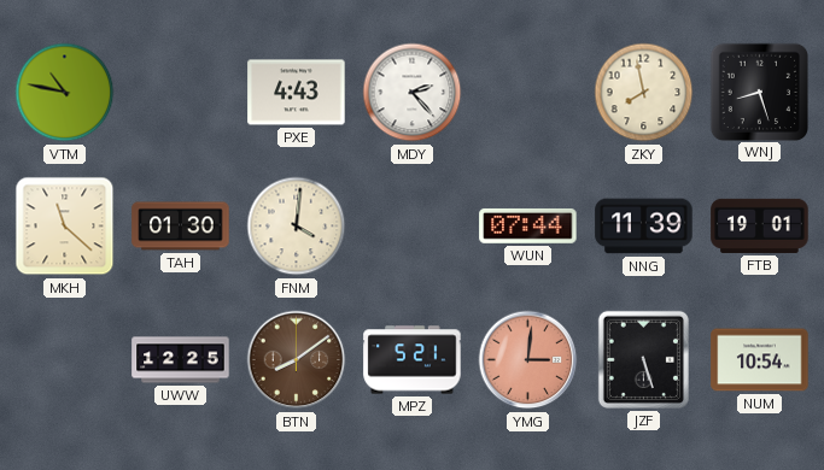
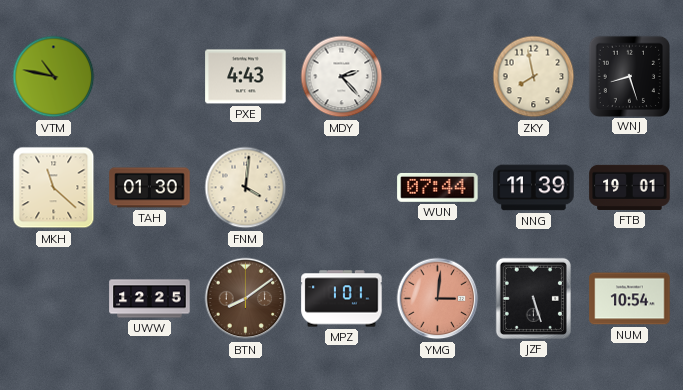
MPZ: 5:21 -> 1:01 (342, 299)
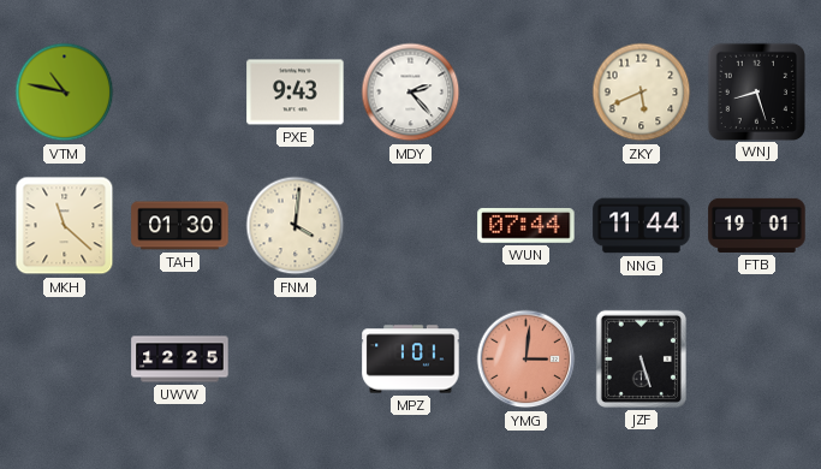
PXE: 4:43 -> 9:43 (296, 93)
ZKY: 7:58 -> 5:41 (642, 93)
NNG: 11:39 -> 11:44 (642, 226)
BTN: 8:09 -> none (246, 299)
NUM: 10:54 -> none (630, 299)
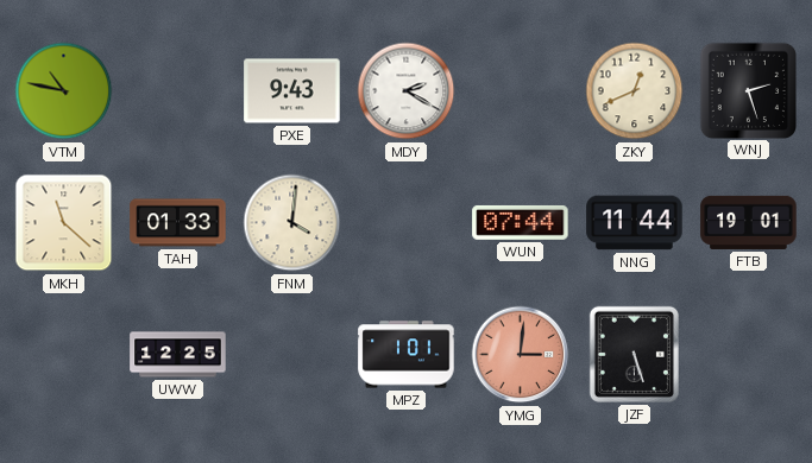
MDY: 2:23 -> 2:20 (407, 91)
ZKY: 5:41 -> 12:41 (635, 91)
WNJ: 8:27 -> 2:27 (748, 90)
TAH: 01:30 -> 01:33 (178, 223)
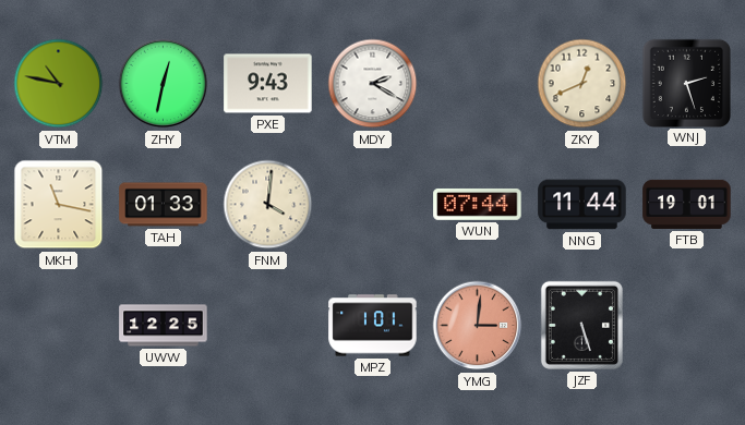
ZHY: none -> 12:32 (164, 84)
MKH: 11:22 -> 11:17 (59, 205)
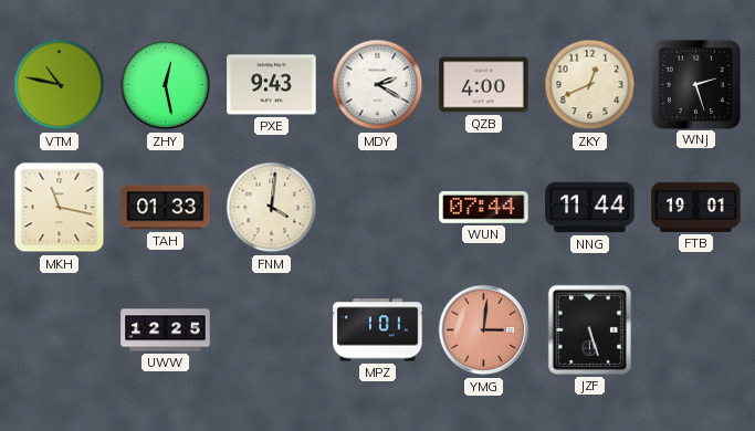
ZHY: 12:32 -> 12:28 (166, 85)
QZB: none -> 4:00 (484, 85)
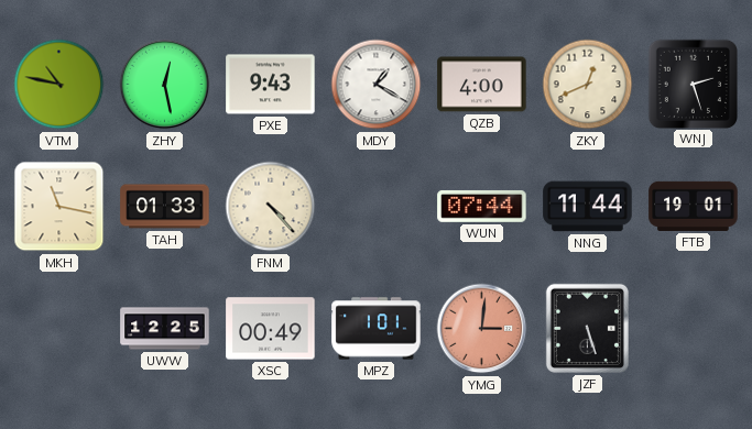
MDY: 2:20 -> 1:20 (377, 85)
FNM: 4:01 -> 4:23 (271, 207)
XSC: none -> 00:49 (271, 329)
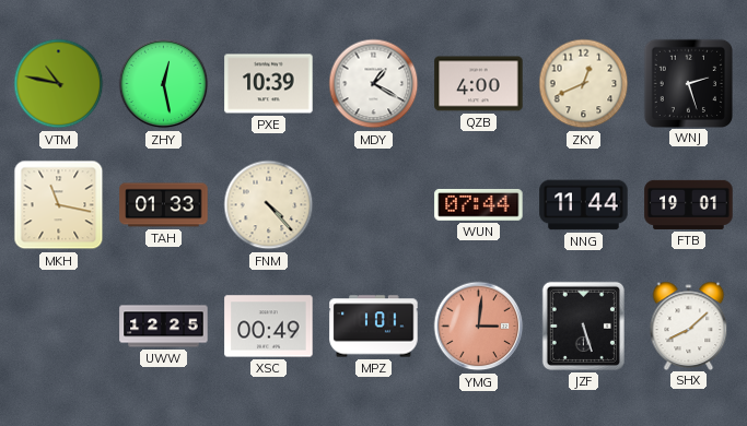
PXE: 9:43 -> 10:39 (269, 84)
SHX: none -> 8:08 (689, 326)
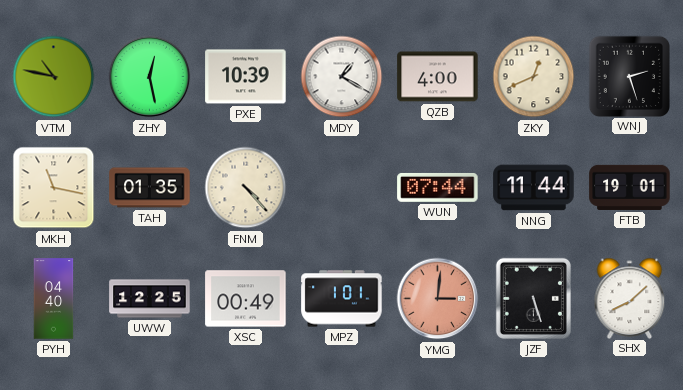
TAH: 01:33 -> 01:35 (150, 188)
PYH: none -> 04:40 (54, 299)
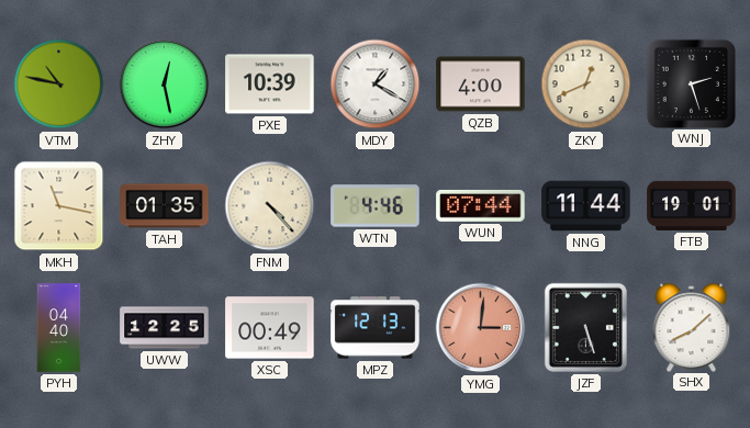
WTN: none -> 4:46 (376, 206)
MPZ: 1:01 -> 12:13 (376, 328)
